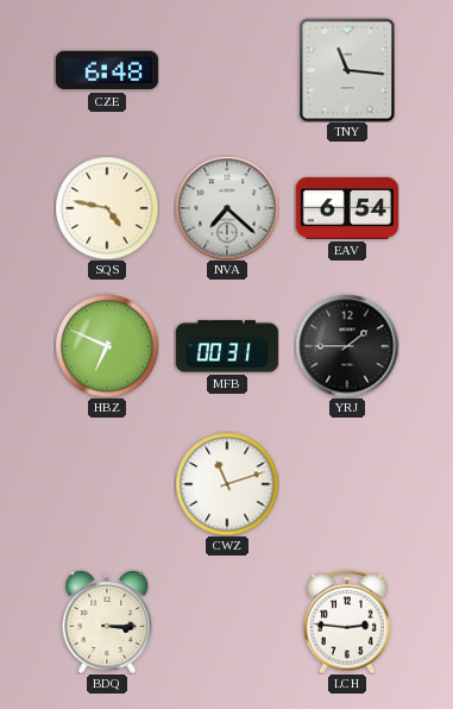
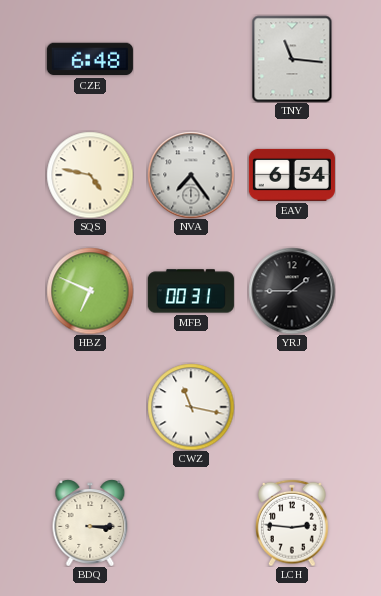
NVA: 7:22 -> 7:24 (191, 175)
CWZ: 11:12 -> 11:17 (191, 407)
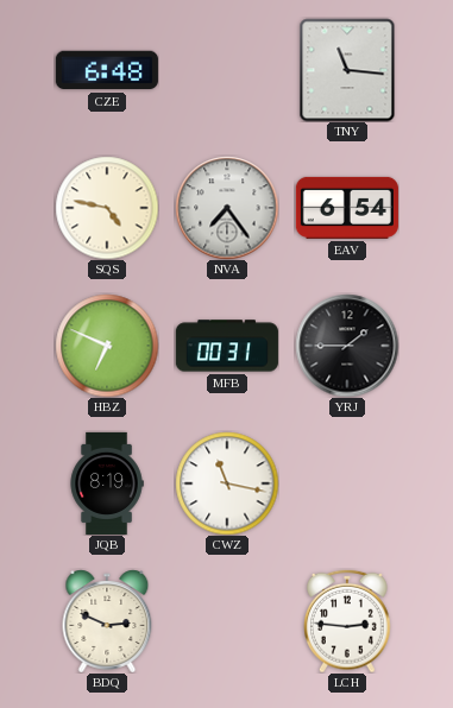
JQB: none -> 8:19 (107, 483)
BDQ: 3:15 -> 2:49 (107, 621)
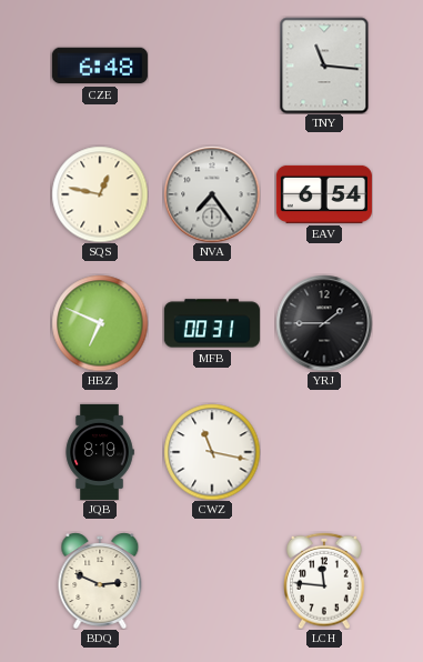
SQS: 4:47 -> 12:47 (100, 194)
LCH: 2:46 -> 11:46 (325, 581)
